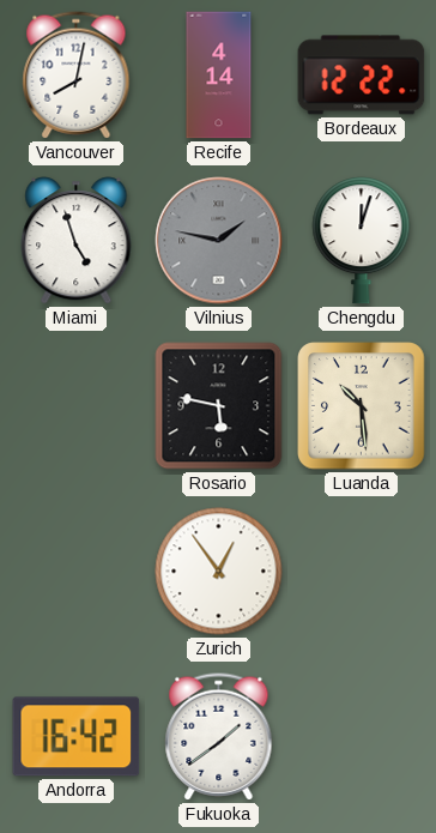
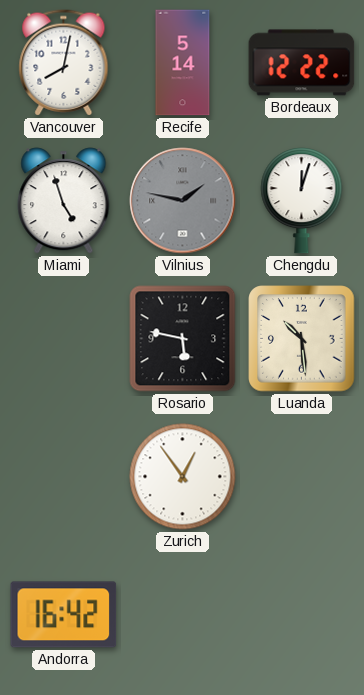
Recife: 4:14 -> 5:14 (183, 63)
Fukuoka: 1:39 -> none (219, 737)
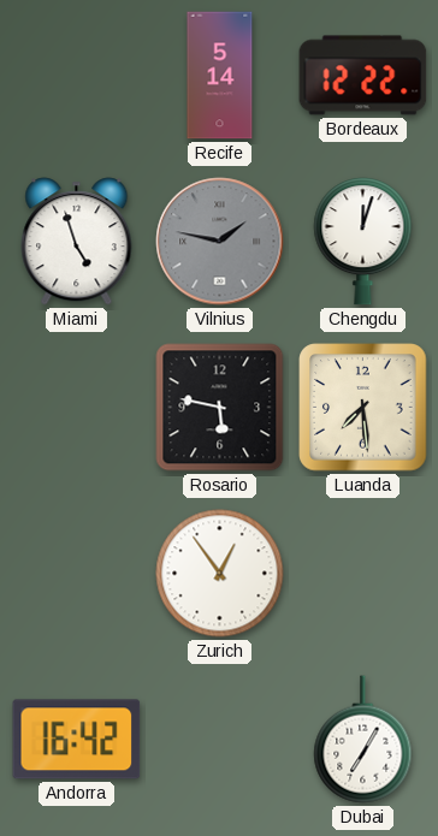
Vancouver: 8:02 -> none (64, 63)
Luanda: 10:29 -> 7:29 (363, 408)
Dubai: none -> 7:05 (363, 740)
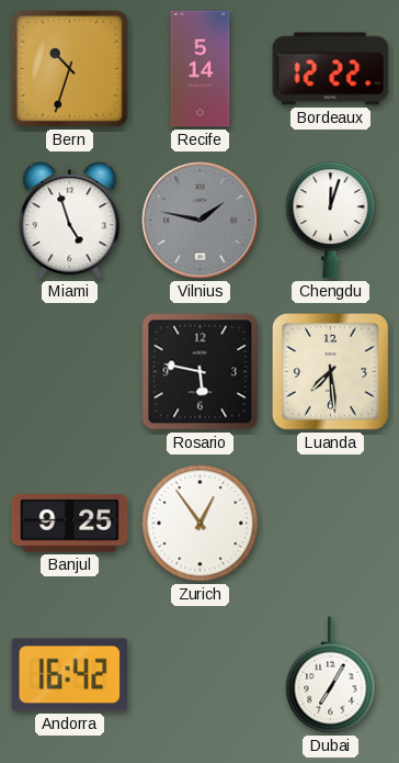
Bern: none -> 10:33 (69, 68)
Banjul: none -> 9:25 (70, 524)
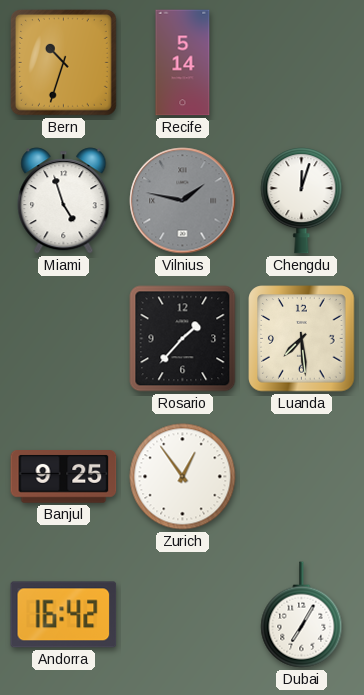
Bordeaux: 12:22 -> none (331, 69)
Rosario: 5:47 -> 1:37 (183, 339)
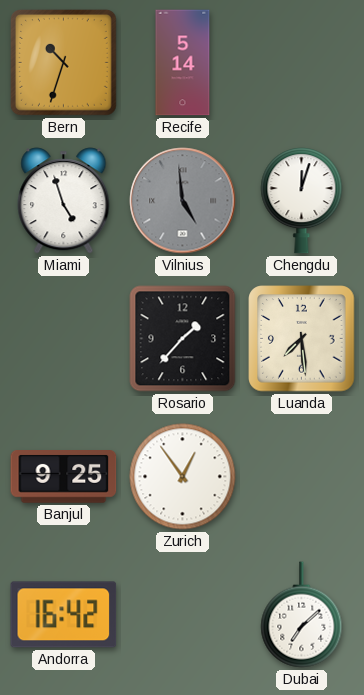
Vilnius: 1:47 -> 4:59 (183, 201)
Dubai: 7:05 -> 7:08 (302, 615)
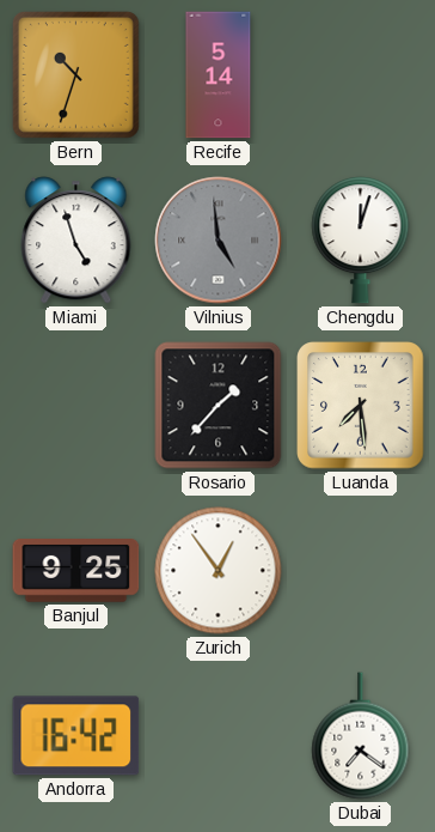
Dubai: 7:08 -> 7:21 (361, 736)
